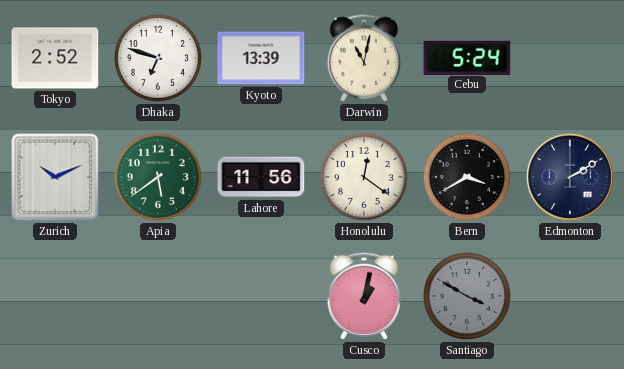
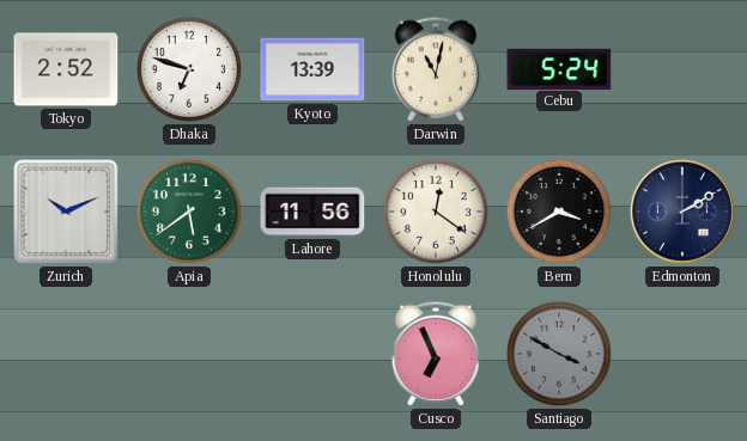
Cusco: 1:02 -> 6:56 (436, 354)
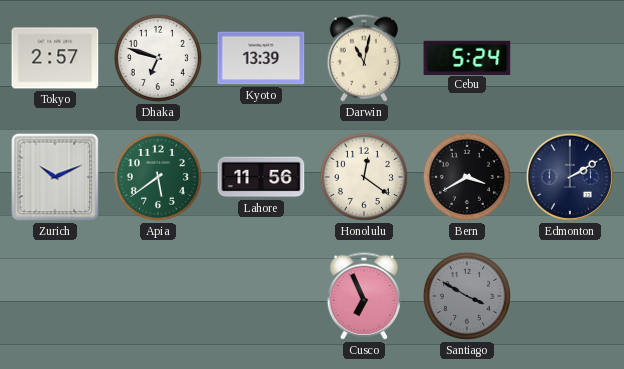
Tokyo: 2:52 -> 2:57 (55, 58)
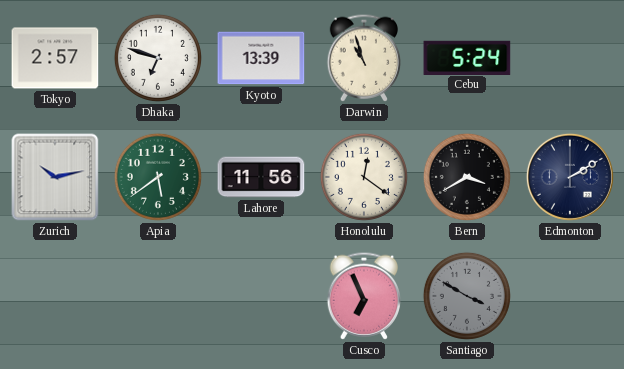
Darwin: 11:02 -> 10:57 (364, 58)
Zurich: 10:11 -> 10:13 (55, 177)
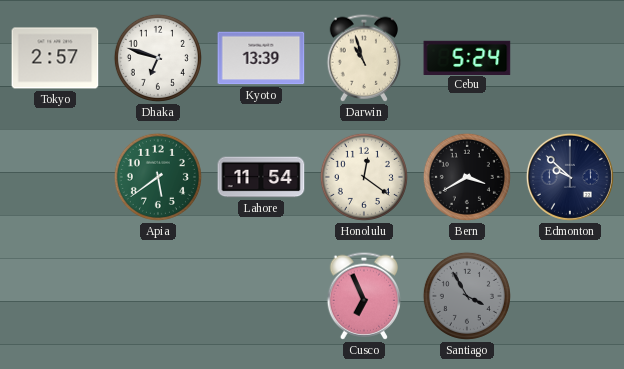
Zurich: 10:13 -> none (55, 177)
Lahore: 11:56 -> 11:54 (261, 177)
Edmonton: 2:10 -> 9:52 (570, 177)
Santiago: 3:50 -> 3:55 (467, 296)
